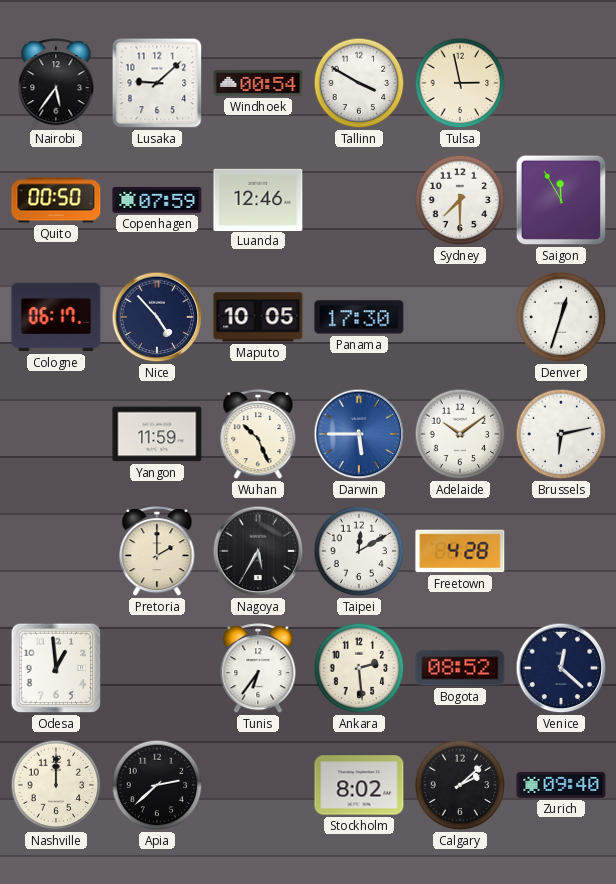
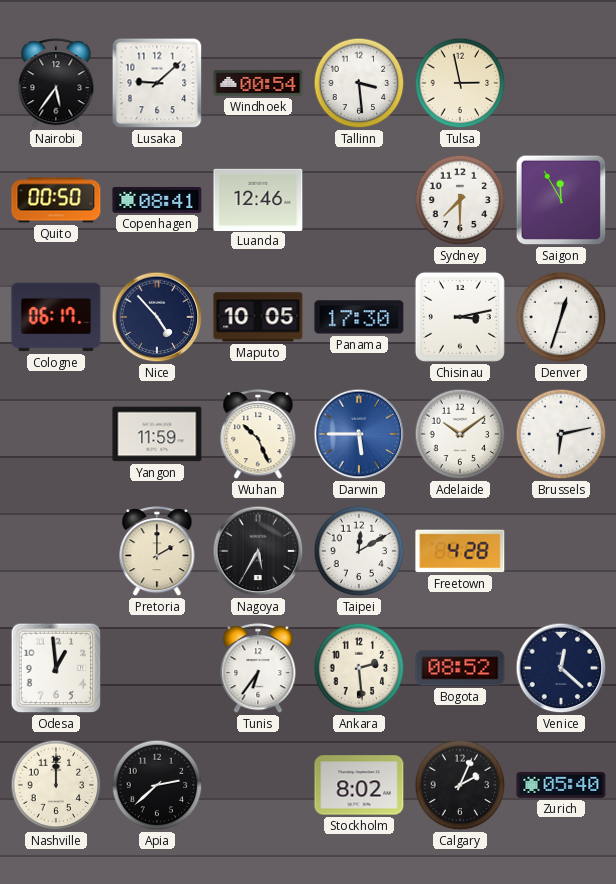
Tallinn: 3:50 -> 3:29 (359, 83)
Copenhagen: 07:59 -> 08:41 (157, 200)
Chisinau: none -> 3:13 (460, 317)
Calgary: 2:08 -> 2:04 (460, 785)
Zurich: 09:40 -> 05:40 (561, 785)
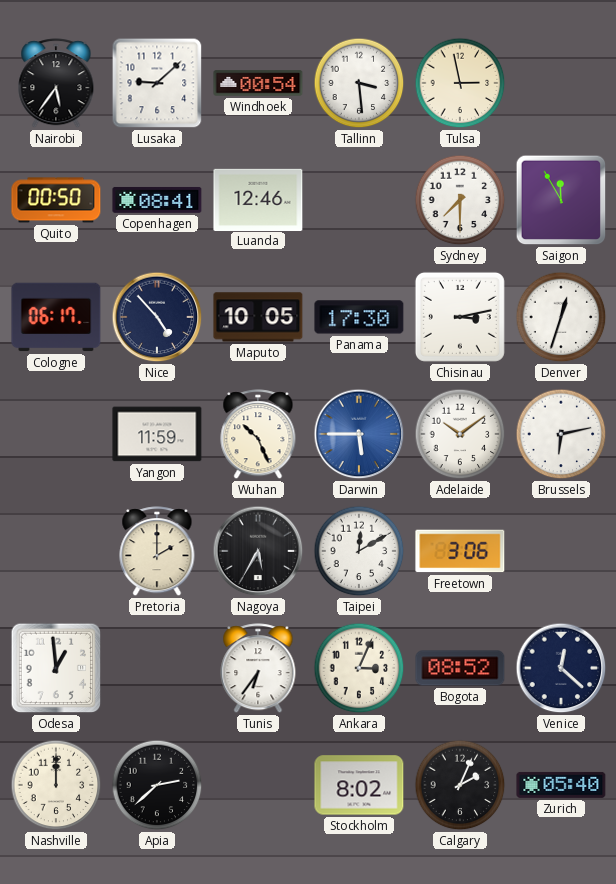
Freetown: 4:28 -> 3:06 (460, 551)
Ankara: 2:29 -> 3:04 (359, 668)
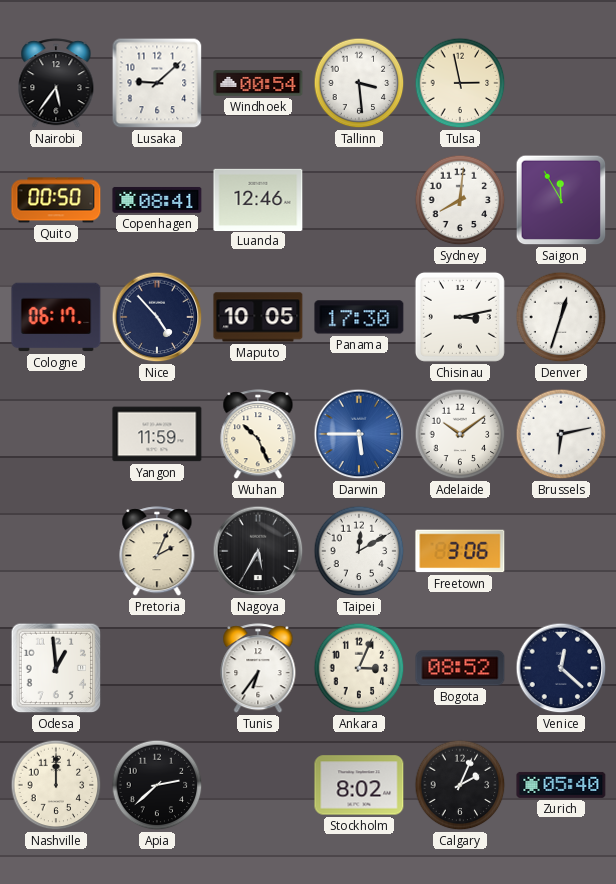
Sydney: 7:30 -> 8:01 (460, 200)
Pretoria: 2:00 -> 2:04 (157, 552)
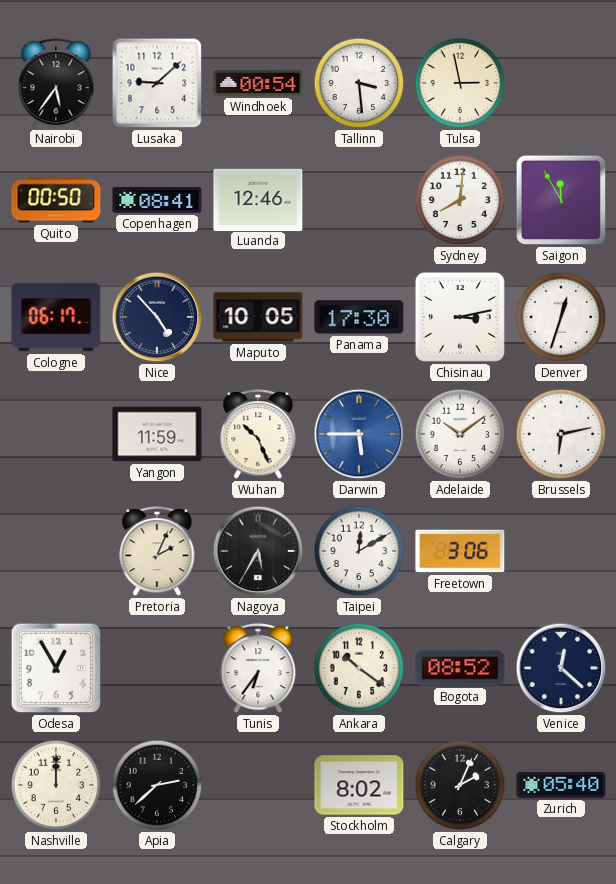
Odesa: 12:59 -> 12:55 (56, 668)
Ankara: 3:04 -> 10:21 (359, 668)
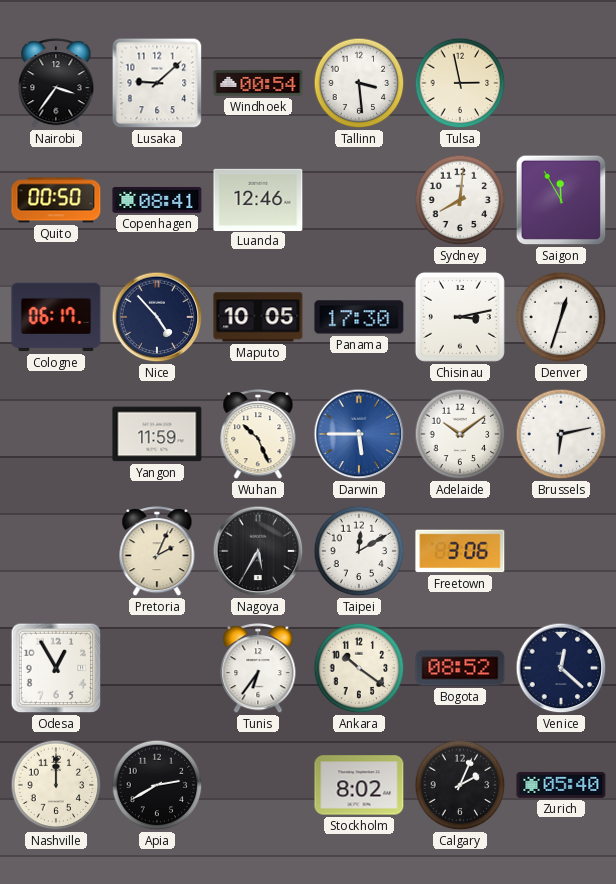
Nairobi: 5:36 -> 3:36 (56, 84)
Apia: 2:38 -> 2:40 (157, 785)
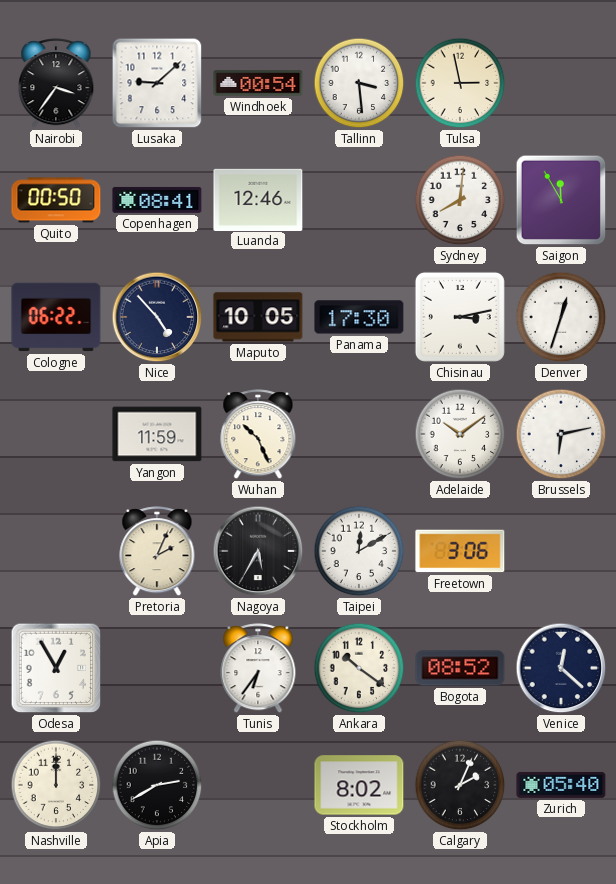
Cologne: 06:17 -> 06:22 (56, 317)
Darwin: 5:45 -> none (359, 434)
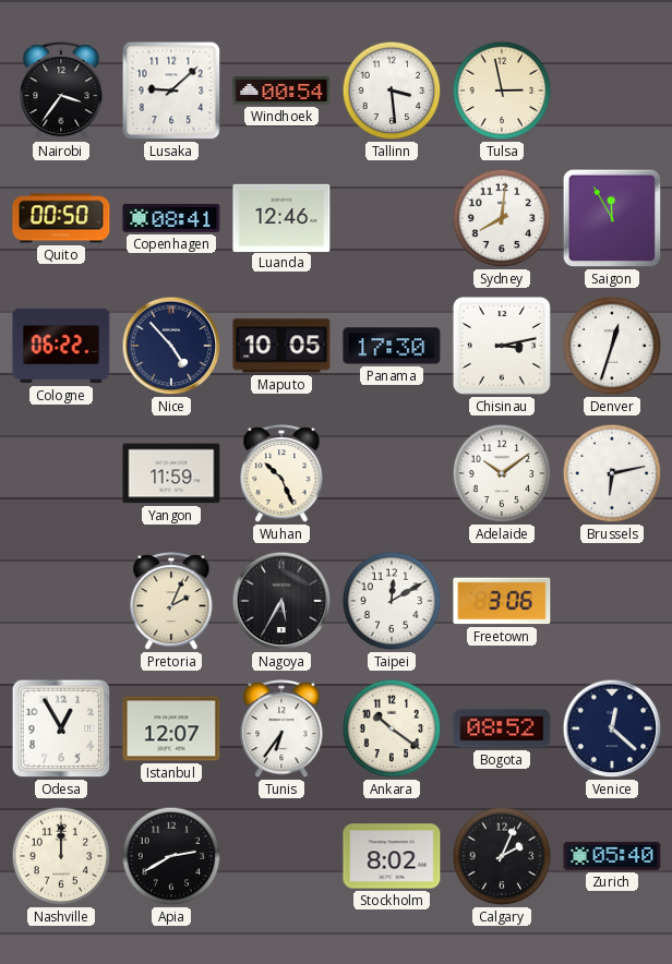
Istanbul: none -> 12:07 (171, 728)
